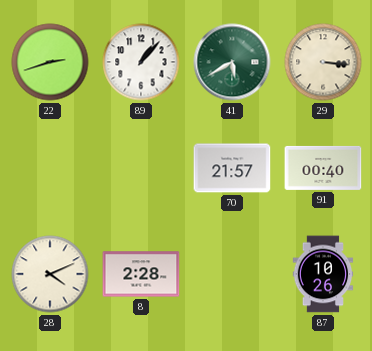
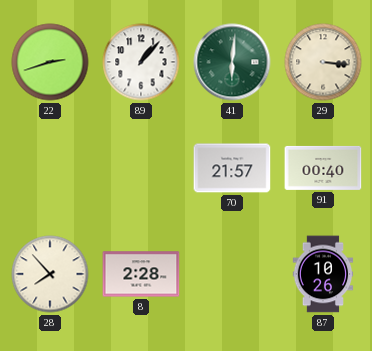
41: 5:40 -> 6:01 (232, 62)
28: 4:11 -> 7:53 (50, 274)
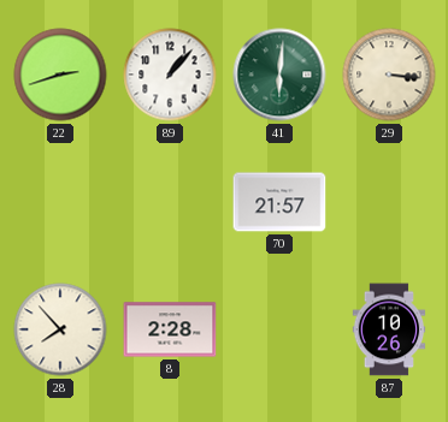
91: 00:40 -> none (323, 168)
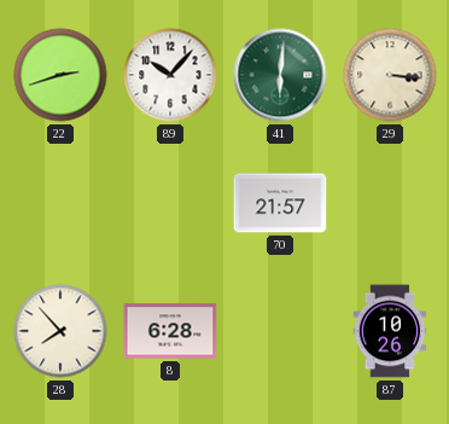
89: 1:07 -> 10:07 (170, 75)
8: 2:28 -> 6:28 (170, 331)
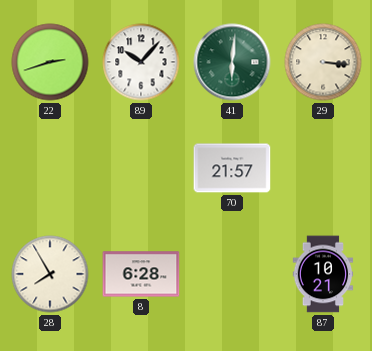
28: 7:53 -> 7:55 (50, 274)
87: 10:26 -> 10:21 (323, 274)
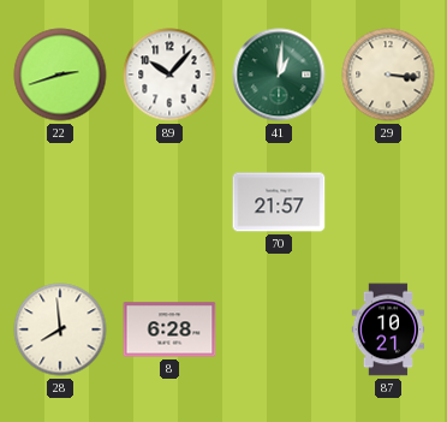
41: 6:01 -> 1:01 (279, 75)
28: 7:55 -> 7:59 (60, 329)
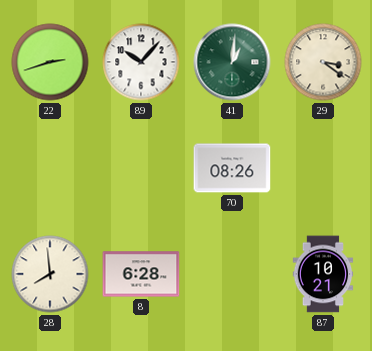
29: 3:16 -> 3:21 (323, 62)
70: 21:57 -> 08:26 (232, 168)
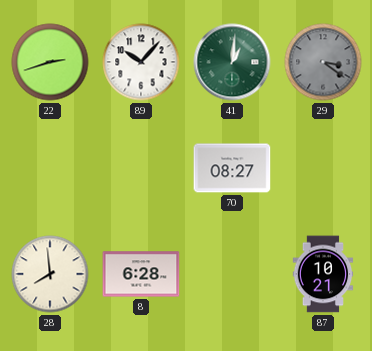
29 dial: cream -> grey (323, 62)
70: 08:26 -> 08:27 (232, 168)
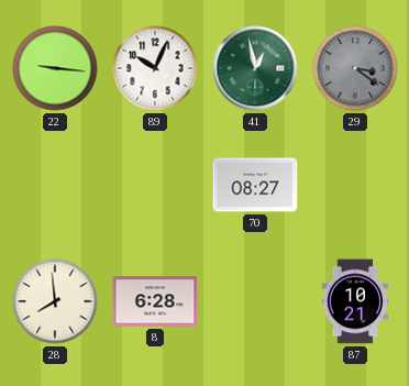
22: 2:42 -> 9:16 (55, 68)
89: 10:07 -> 10:04 (155, 68)
41: 1:01 -> 12:58 (255, 68)
